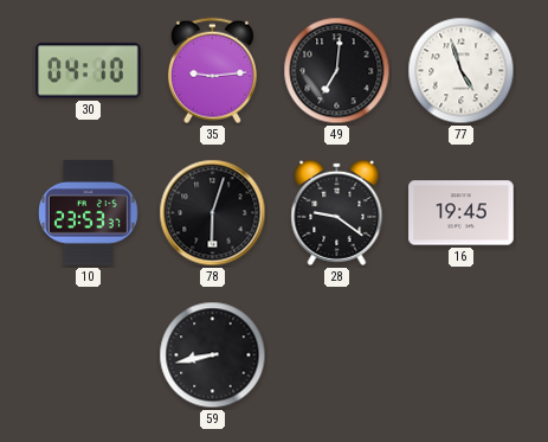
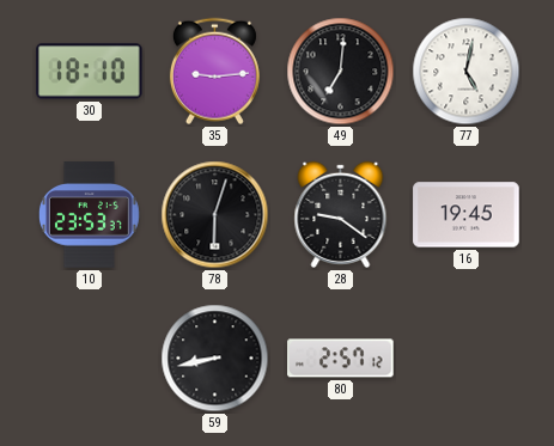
30: 04:10 -> 18:10 (90, 72)
77: 4:57 -> 5:02 (467, 72)
80: none -> 2:57 (341, 359)
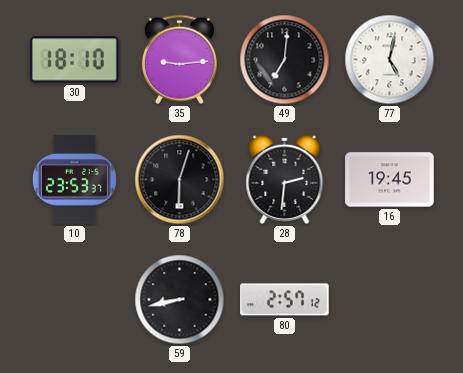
28: 9:21 -> 2:31 (285, 179)
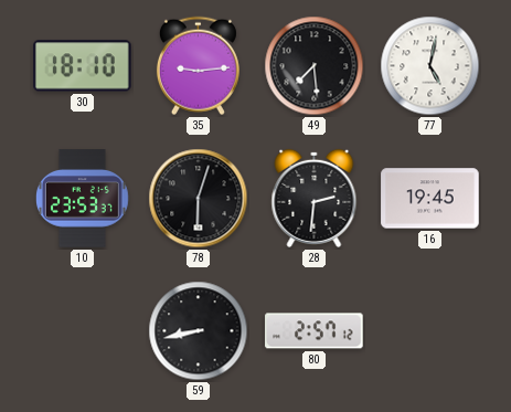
49: 7:01 -> 7:29 (315, 66)
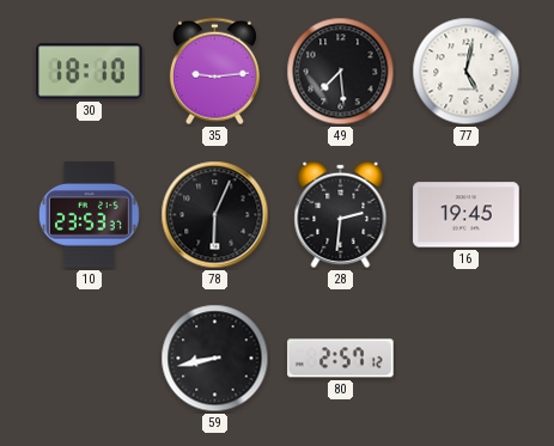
78: 6:03 -> 6:04 (215, 215)
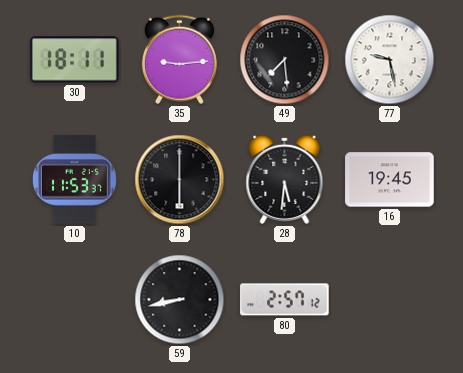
30: 18:10 -> 18:11 (75, 60)
77: 5:02 -> 9:28 (390, 60)
10: 23:53 -> 11:53 (74, 180)
78: 6:04 -> 6:00 (180, 180)
28: 2:31 -> 5:31 (285, 179)
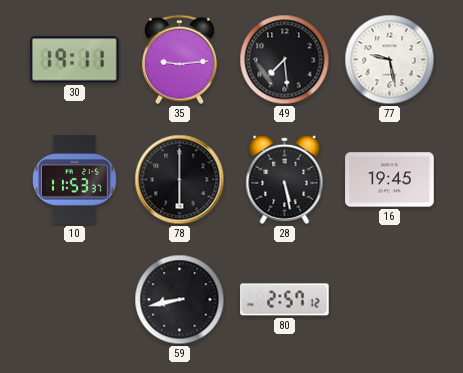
30: 18:11 -> 19:11 (75, 60)
28: 5:31 -> 5:28 (285, 179)
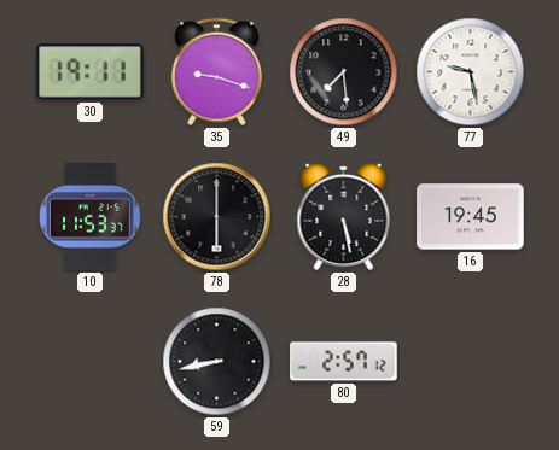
35: 9:14 -> 9:18 (216, 72)
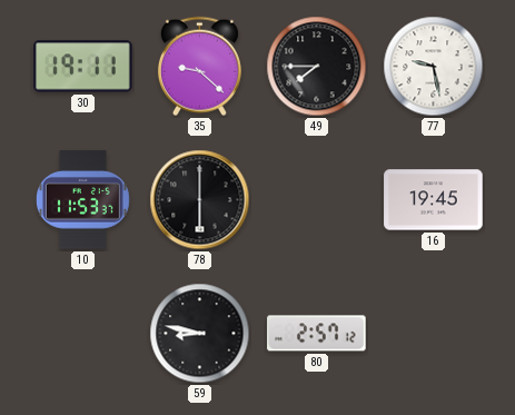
35: 9:18 -> 9:22 (199, 67)
49: 7:29 -> 7:45 (317, 67)
28: 5:28 -> none (344, 216)
59: 8:43 -> 8:47 (200, 334)
